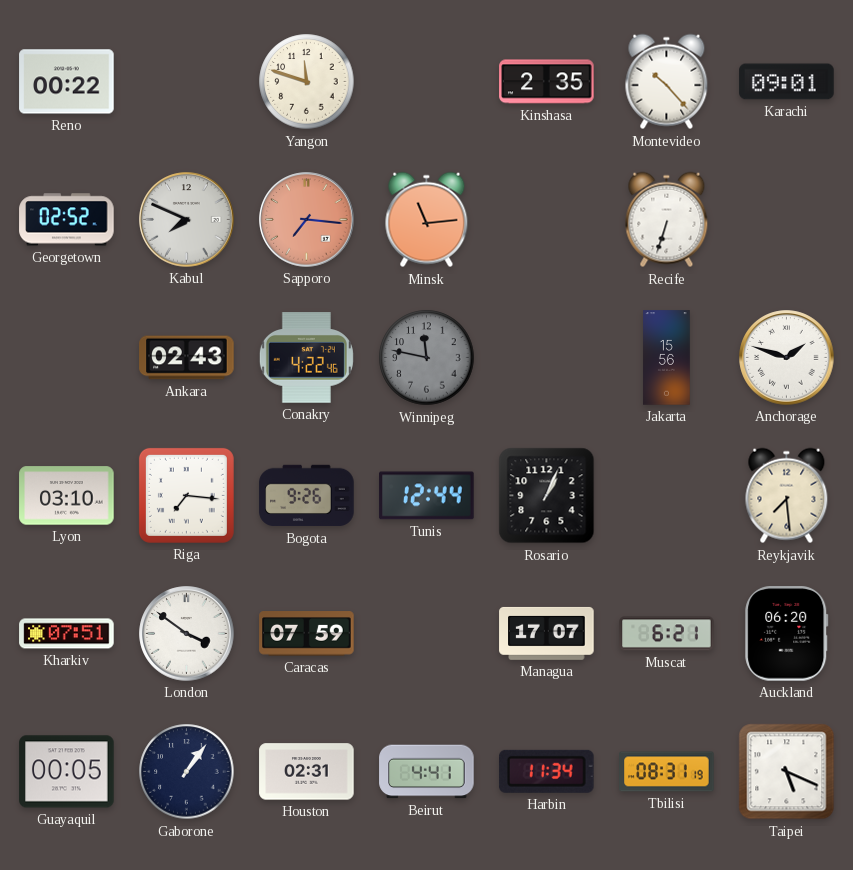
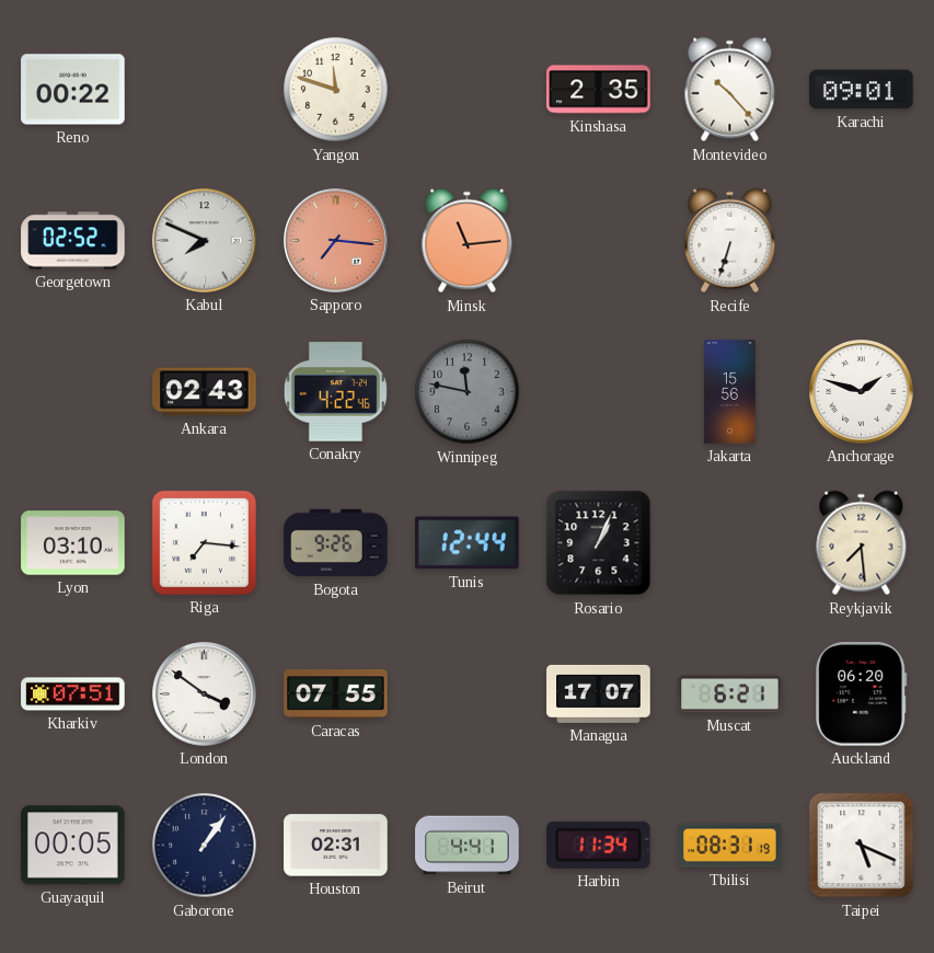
Caracas: 07:59 -> 07:55 (336, 694)
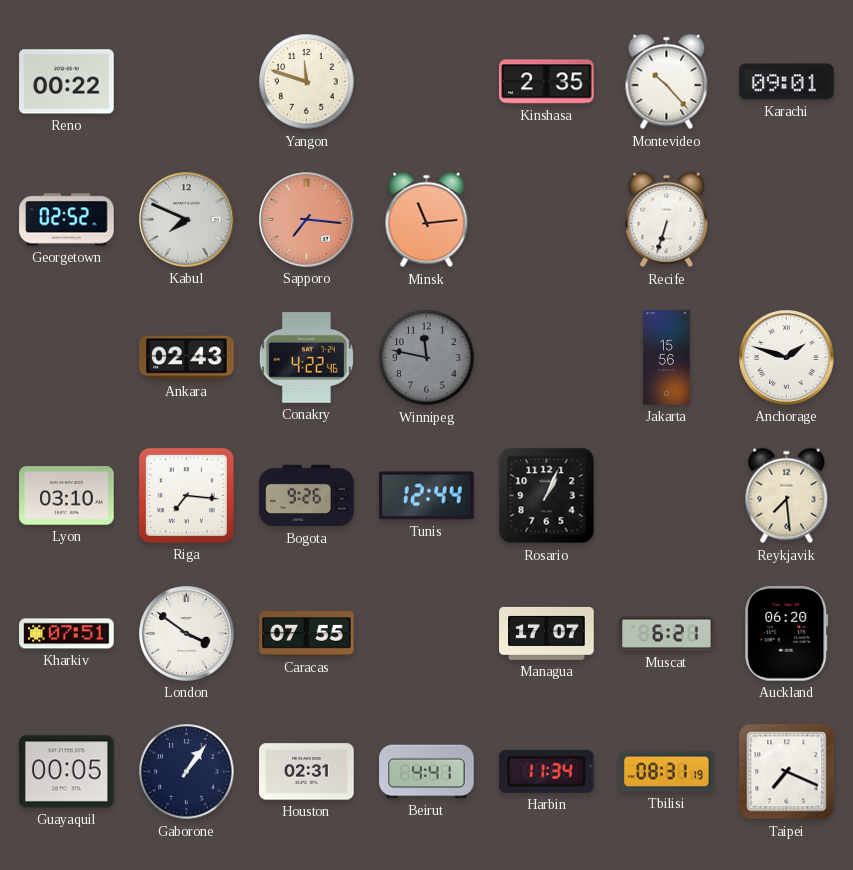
Taipei: 5:19 -> 7:19 (787, 772)
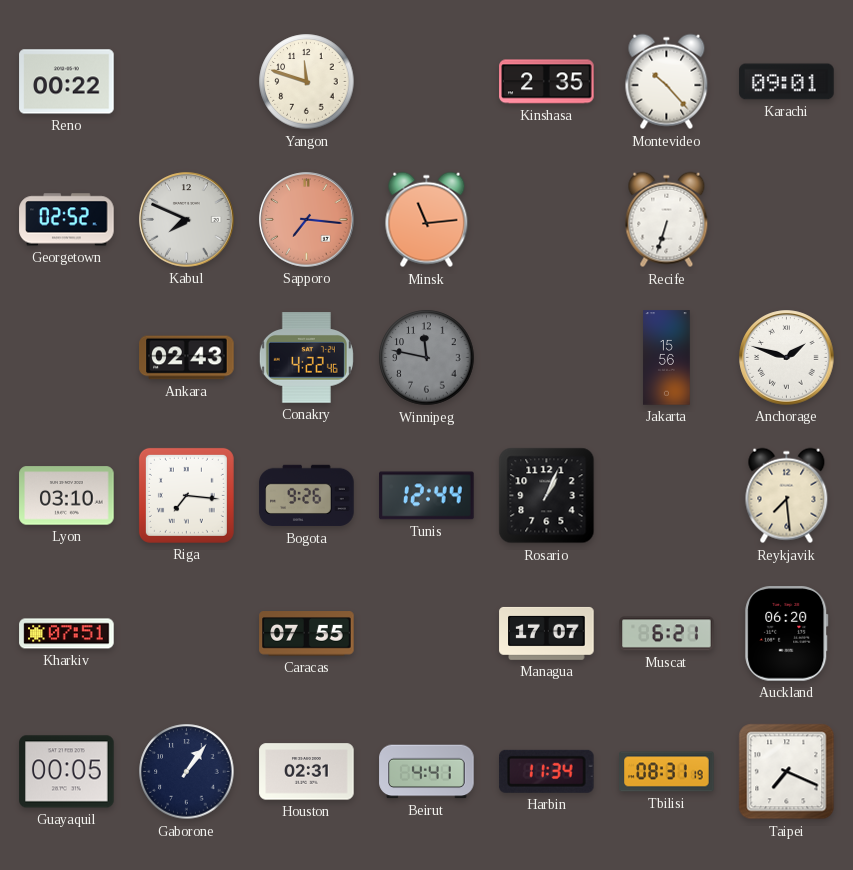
London: 3:51 -> none (187, 634)
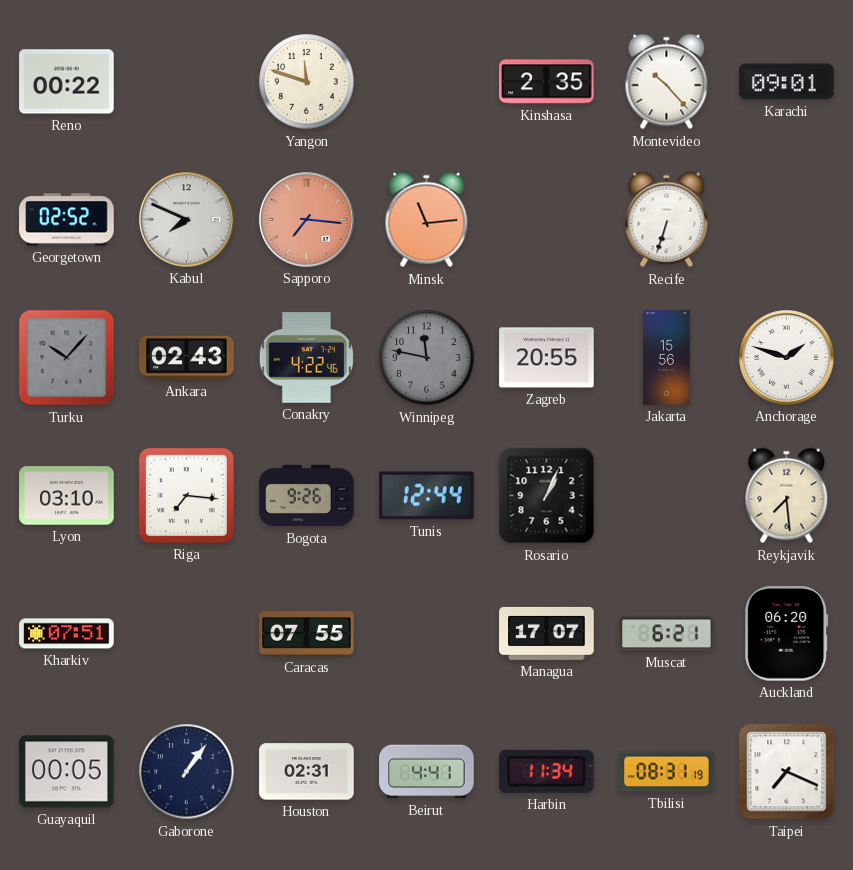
Turku: none -> 10:07 (67, 358)
Zagreb: none -> 20:55 (547, 358)
